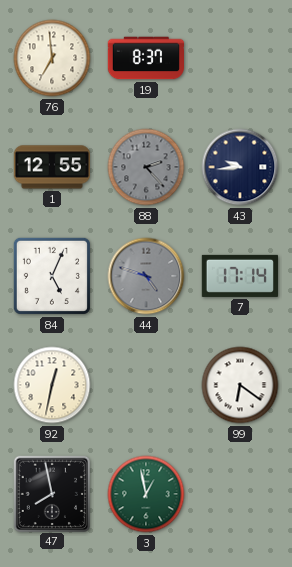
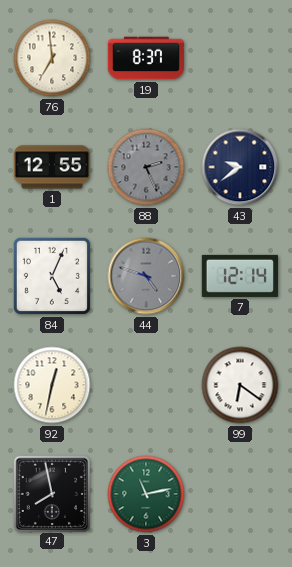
88: 2:23 -> 2:26 (146, 167)
43: 9:44 -> 9:39 (240, 167)
7: 17:14 -> 12:14 (239, 276)
3: 12:58 -> 11:13 (146, 494)
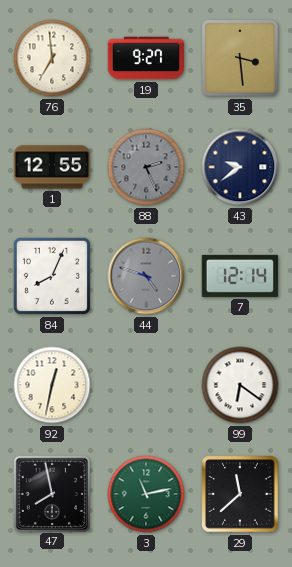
19: 8:37 -> 9:27 (145, 58)
35: none -> 3:29 (240, 58)
84: 5:04 -> 8:04 (52, 276)
29: none -> 11:38 (240, 494)
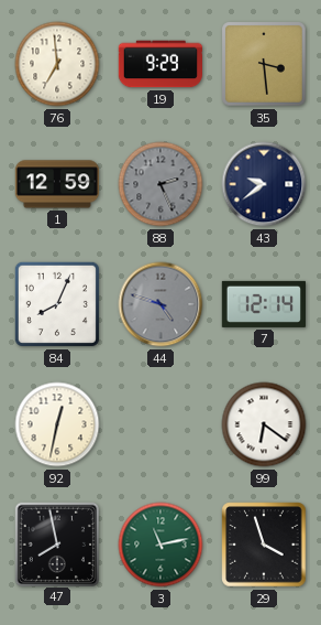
19: 9:27 -> 9:29 (159, 64)
1: 12:55 -> 12:59 (56, 184)
29: 11:38 -> 3:57 (264, 545)
